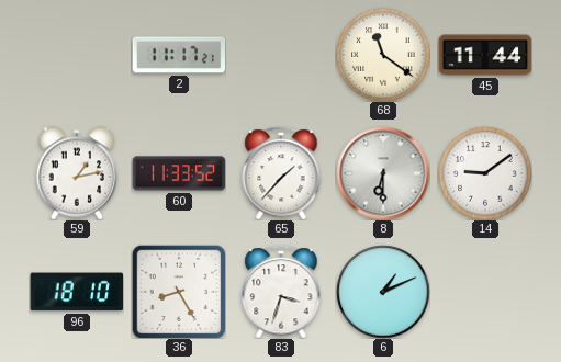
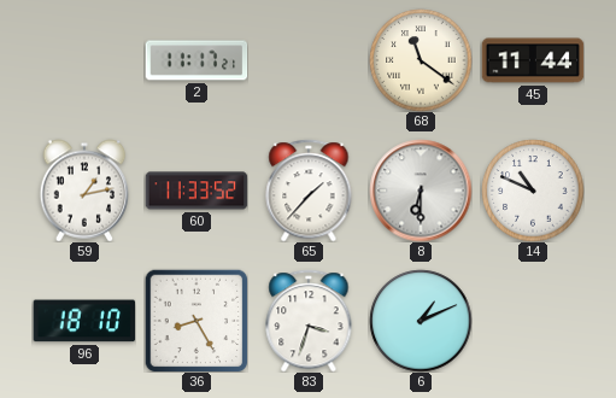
14: 9:09 -> 10:49 (533, 191)
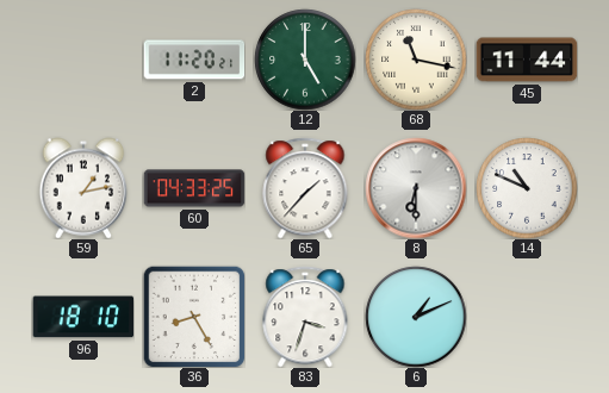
2: 11:17 -> 11:20 (194, 60)
12: none -> 5:00 (305, 60)
68: 11:21 -> 11:17 (416, 60)
60: 11:33 -> 04:33 (194, 188)
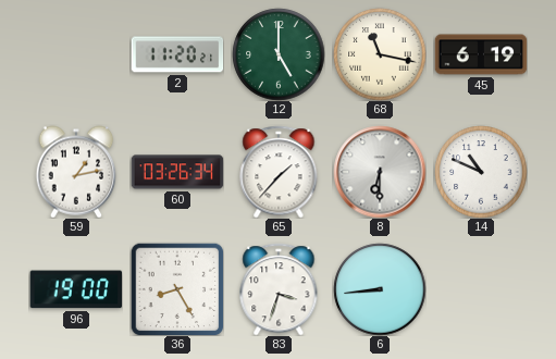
45: 11:44 -> 6:19 (481, 54)
60: 04:33 -> 03:26 (177, 172)
96: 18:10 -> 19:00 (75, 289)
6: 1:11 -> 8:44 (380, 289)
